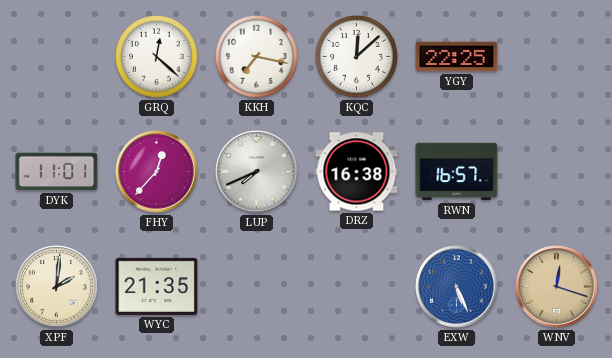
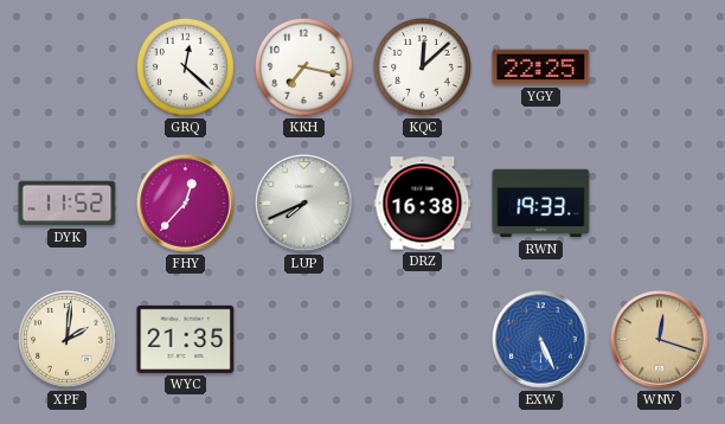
DYK: 11:01 -> 11:52 (68, 204)
RWN: 16:57 -> 19:33 (541, 204)
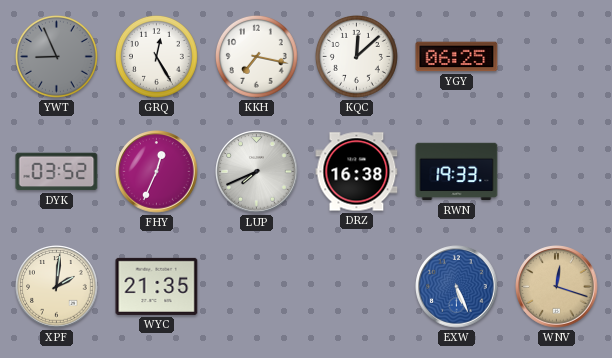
YWT: none -> 8:56 (56, 56)
GRQ: 12:22 -> 12:25 (156, 56)
YGY: 22:25 -> 06:25 (457, 57)
DYK: 11:52 -> 03:52 (57, 172)
FHY: 12:37 -> 12:34 (157, 172)
